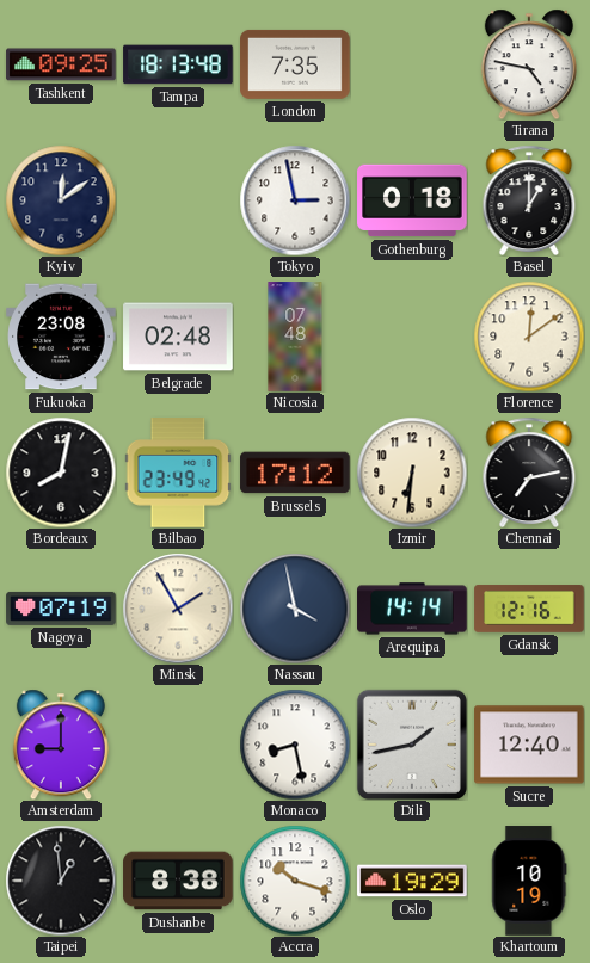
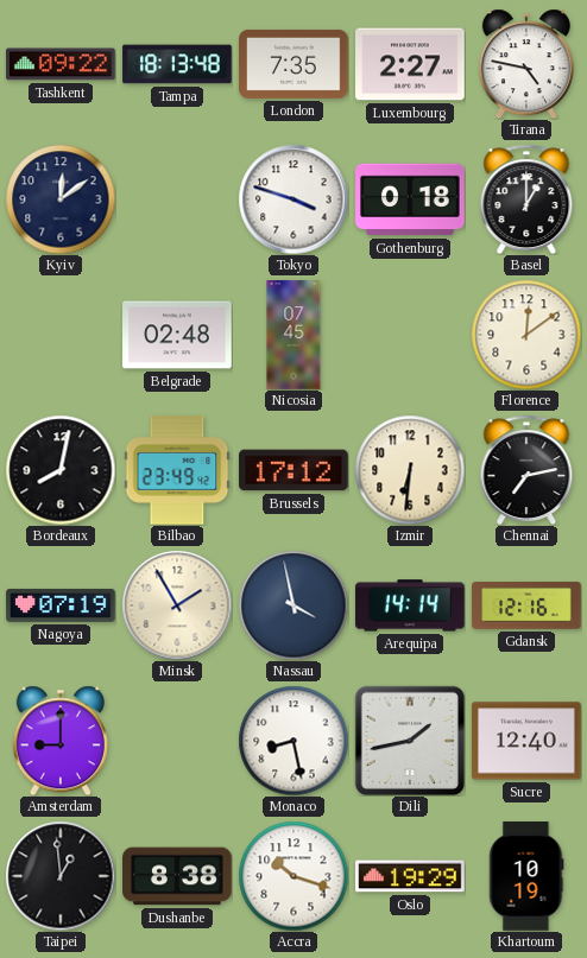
Tashkent: 09:25 -> 09:22 (61, 64)
Luxembourg: none -> 2:27 (410, 64)
Tokyo: 2:58 -> 3:48 (293, 199)
Fukuoka: 23:08 -> none (61, 337)
Nicosia: 07:48 -> 07:45 (293, 335)
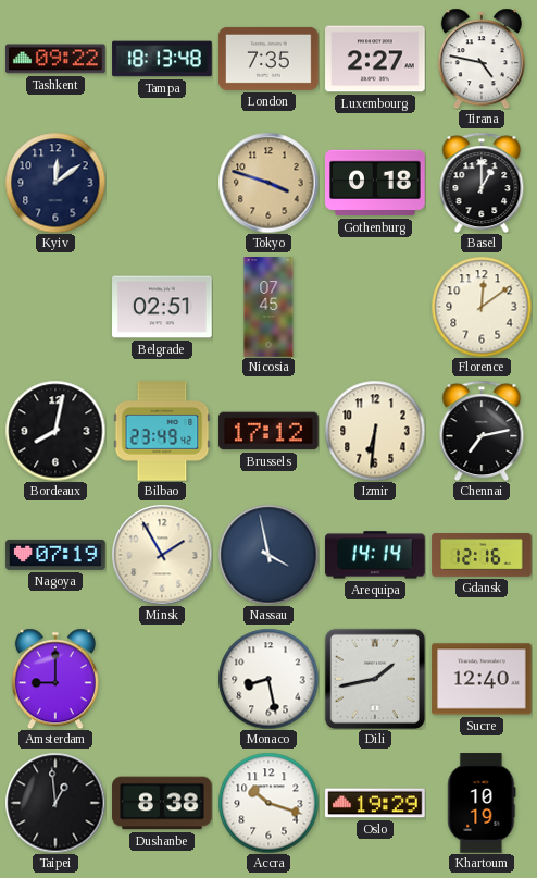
Tokyo dial: white -> champagne (268, 183)
Belgrade: 02:48 -> 02:51 (162, 307)
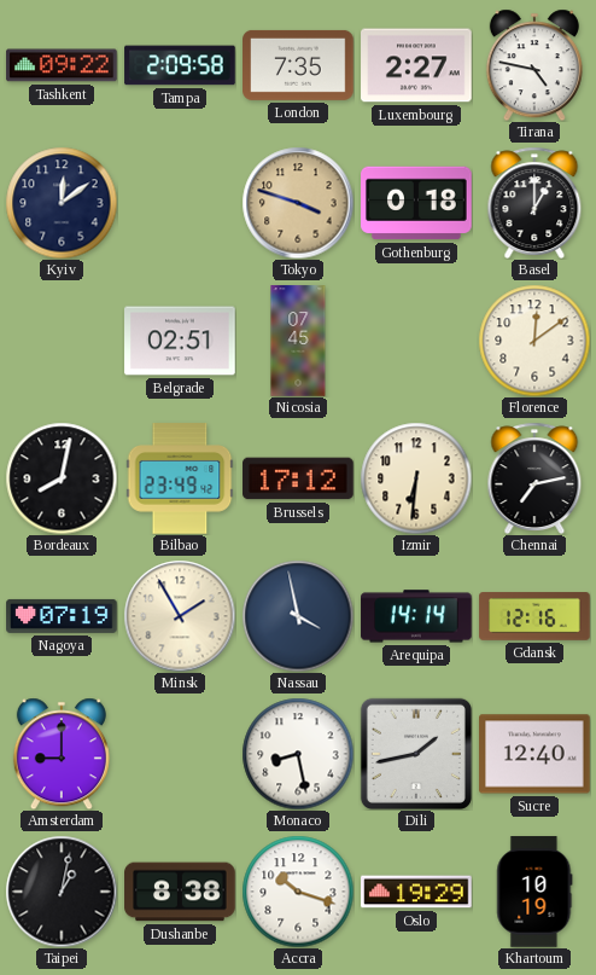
Tampa: 18:13 -> 2:09 (180, 65)
Taipei: 12:59 -> 1:02 (62, 892)
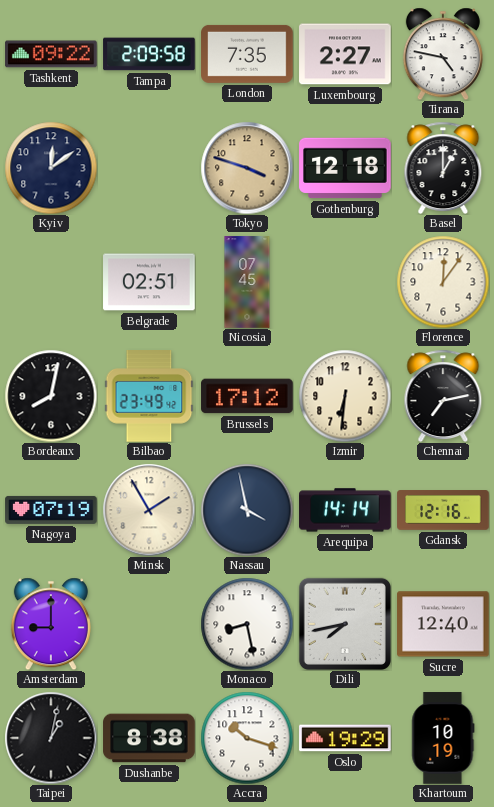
Gothenburg: 0:18 -> 12:18 (345, 168)
Florence: 12:09 -> 12:06 (443, 282)
Dili: 1:43 -> 7:43 (345, 624)
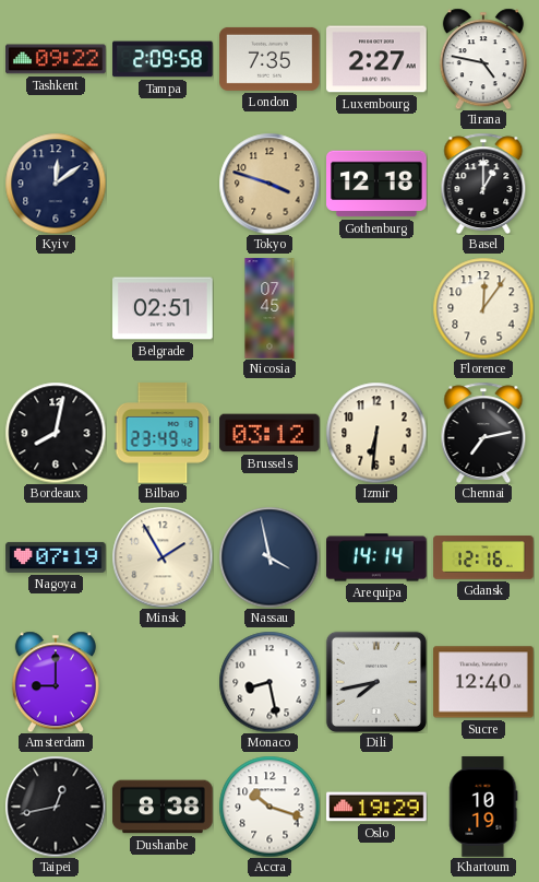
Brussels: 17:12 -> 03:12 (269, 433)
Taipei: 1:02 -> 12:43 (56, 807)
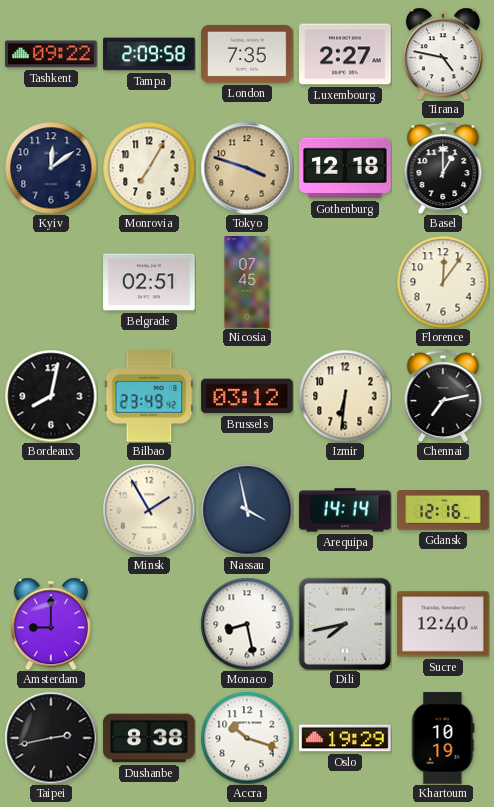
Monrovia: none -> 7:05 (149, 168)
Nagoya: 07:19 -> none (56, 557)
Taipei: 12:43 -> 2:43 (51, 738)
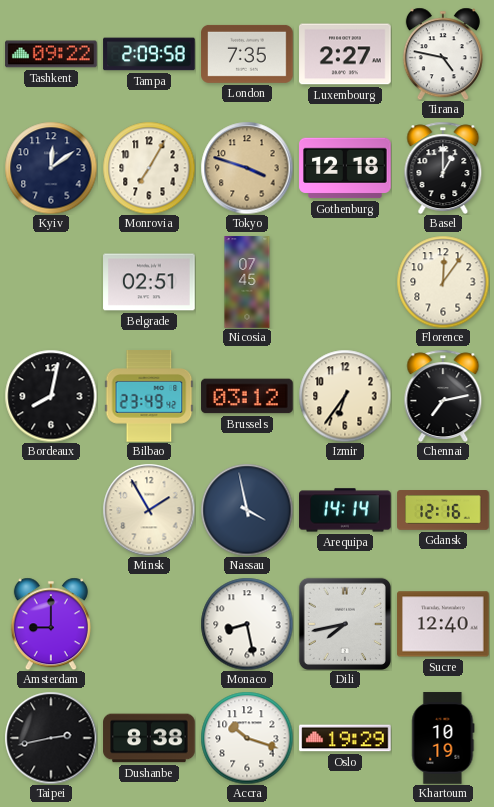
Izmir: 6:31 -> 6:36 (345, 396)
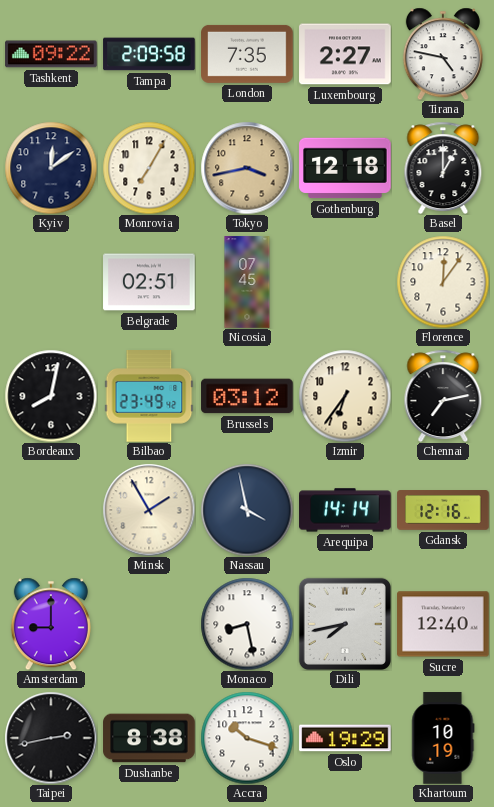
Tokyo: 3:48 -> 3:43 (247, 168)
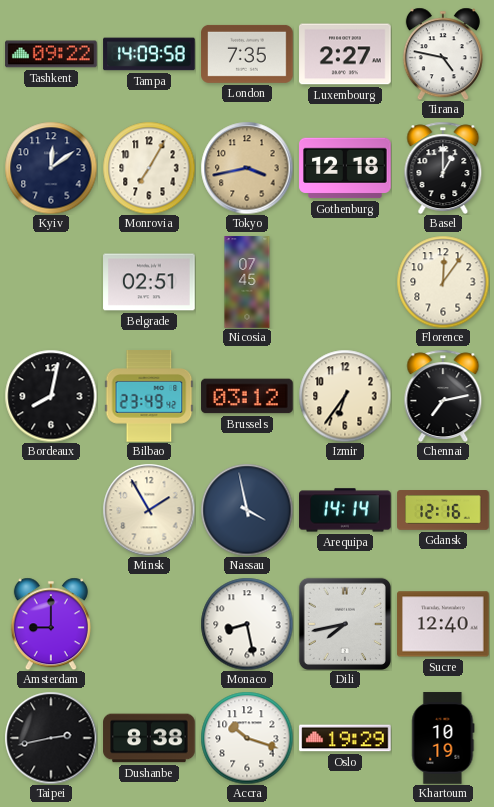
Tampa: 2:09 -> 14:09 (149, 54)
